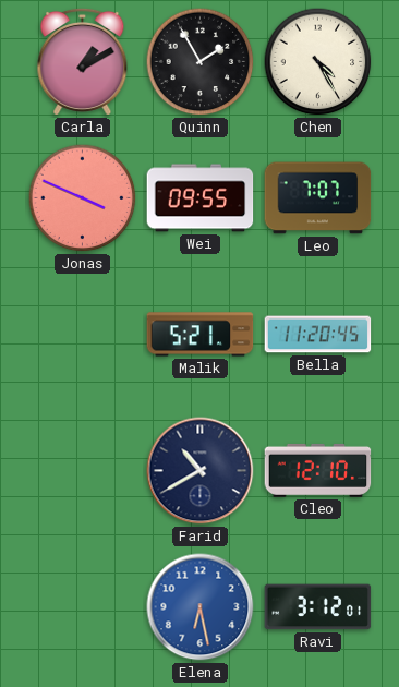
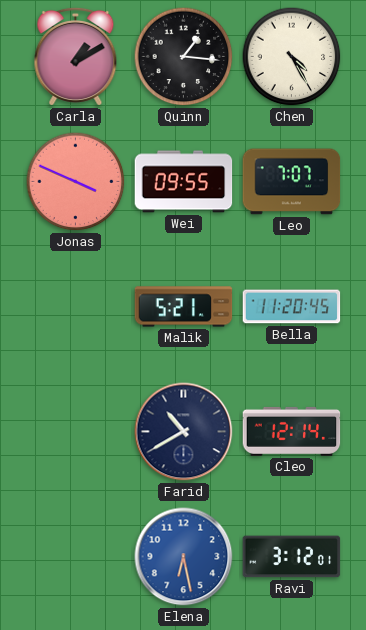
Quinn: 1:55 -> 1:16 (184, 57)
Cleo: 12:10 -> 12:14 (292, 431)
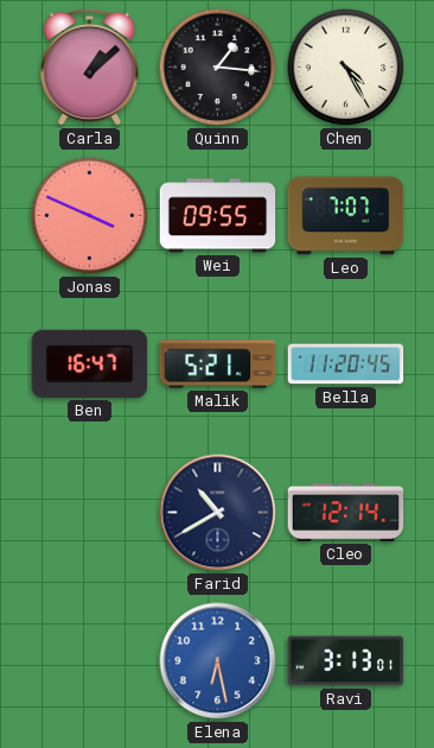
Carla: 1:10 -> 1:08 (90, 66)
Ben: none -> 16:47 (90, 363)
Ravi: 3:12 -> 3:13 (346, 661)
